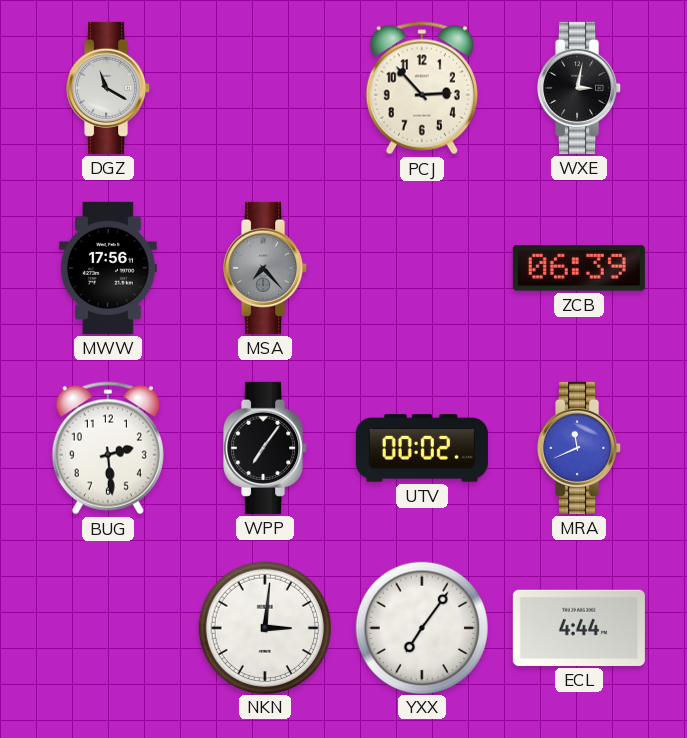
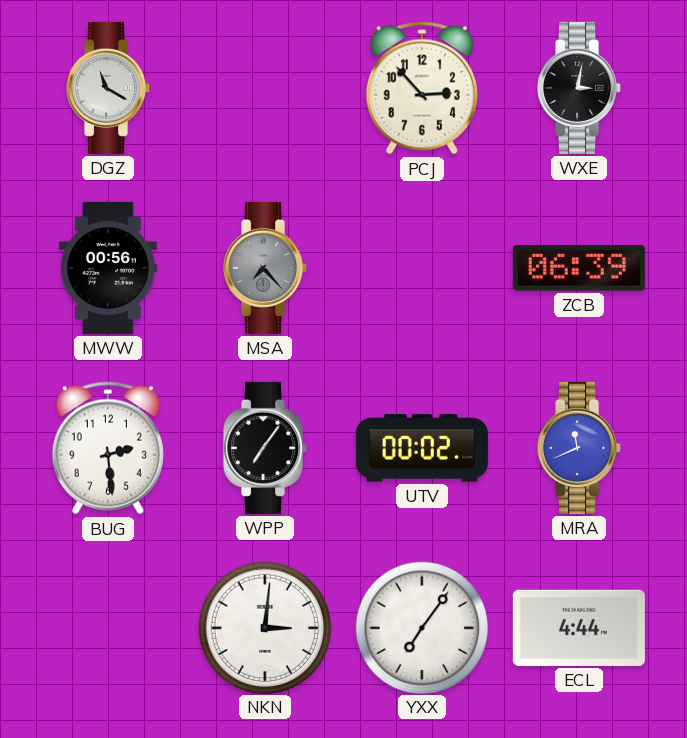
MWW: 17:56 -> 00:56 (108, 268)
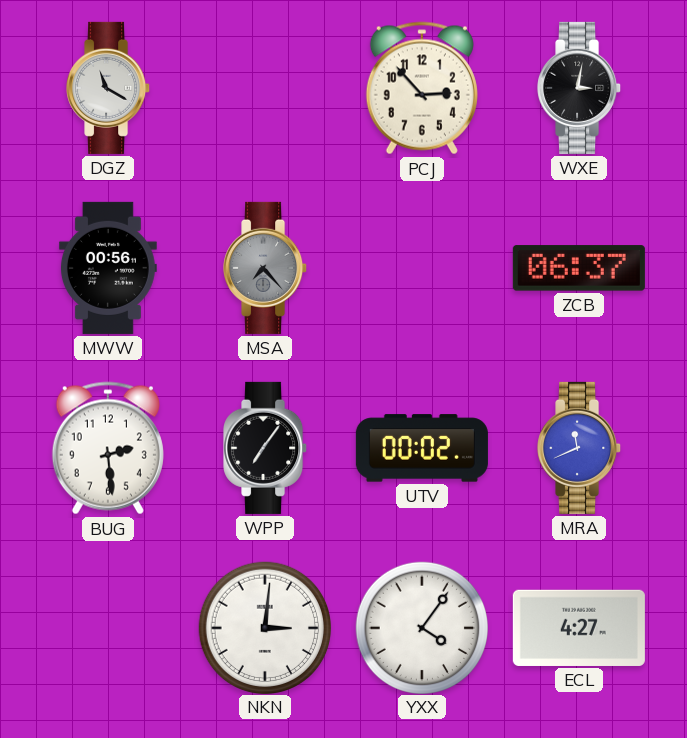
ZCB: 06:39 -> 06:37 (579, 268)
YXX: 7:06 -> 4:06 (421, 627)
ECL: 4:44 -> 4:27 (579, 628)
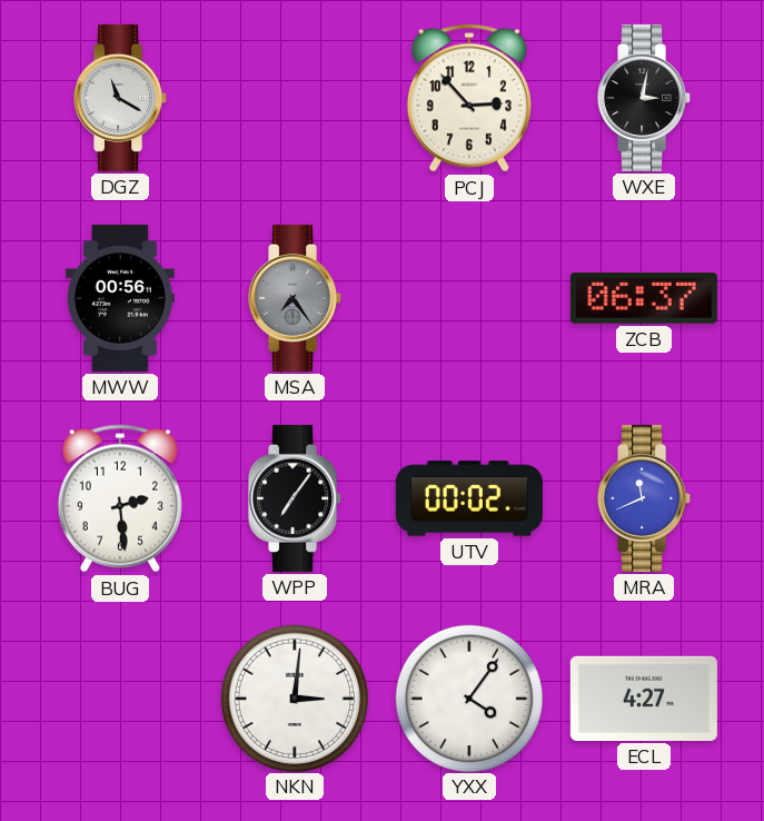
MSA: 7:23 -> 7:24 (296, 298)
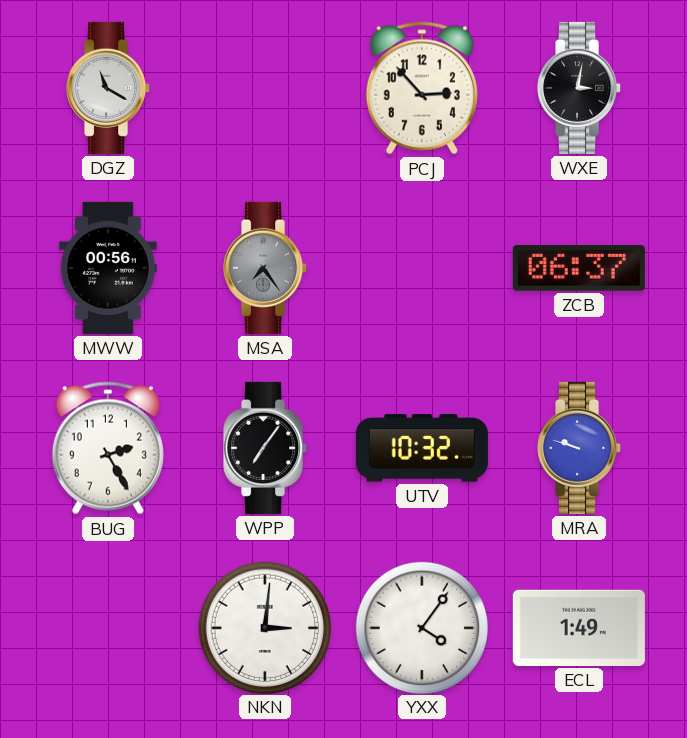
BUG: 2:29 -> 2:25 (108, 448)
UTV: 00:02 -> 10:32 (422, 448)
MRA: 11:41 -> 9:48 (580, 448)
ECL: 4:27 -> 1:49 (579, 628)
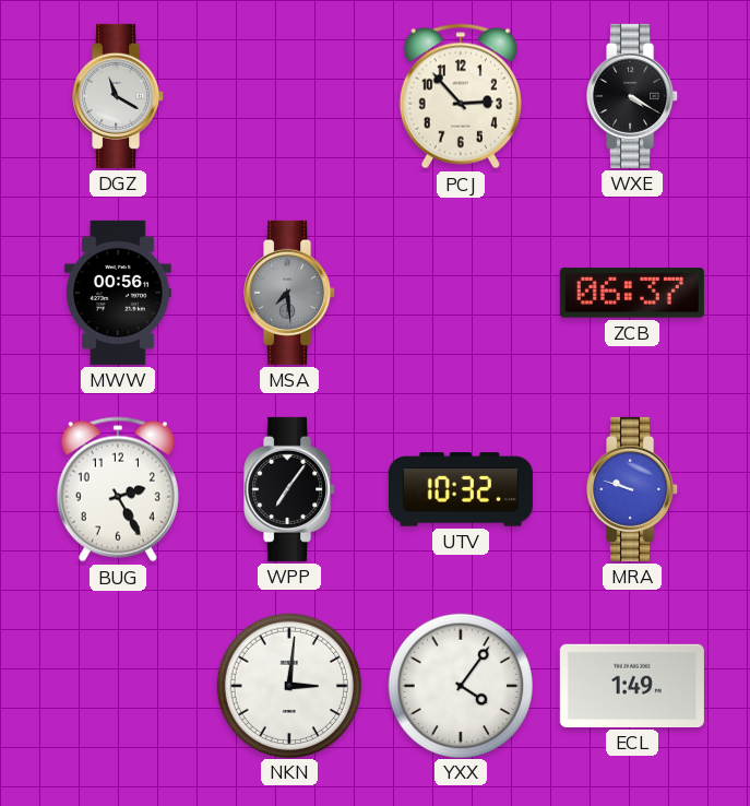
WXE: 3:02 -> 4:20 (633, 96)
MSA: 7:24 -> 7:29 (290, 293)
